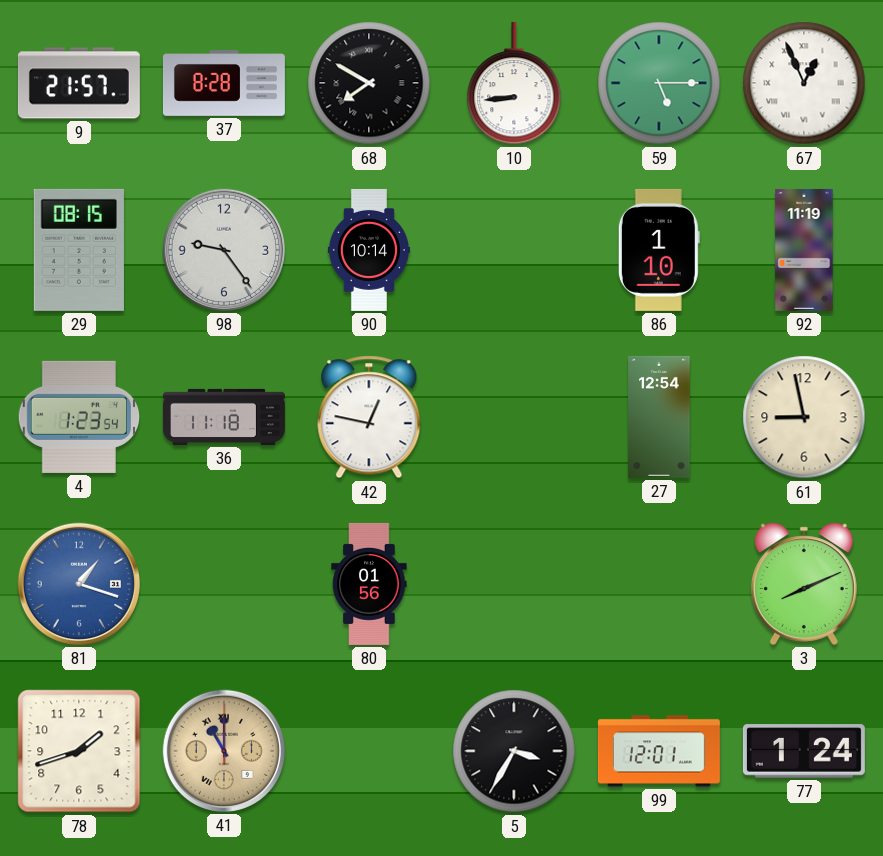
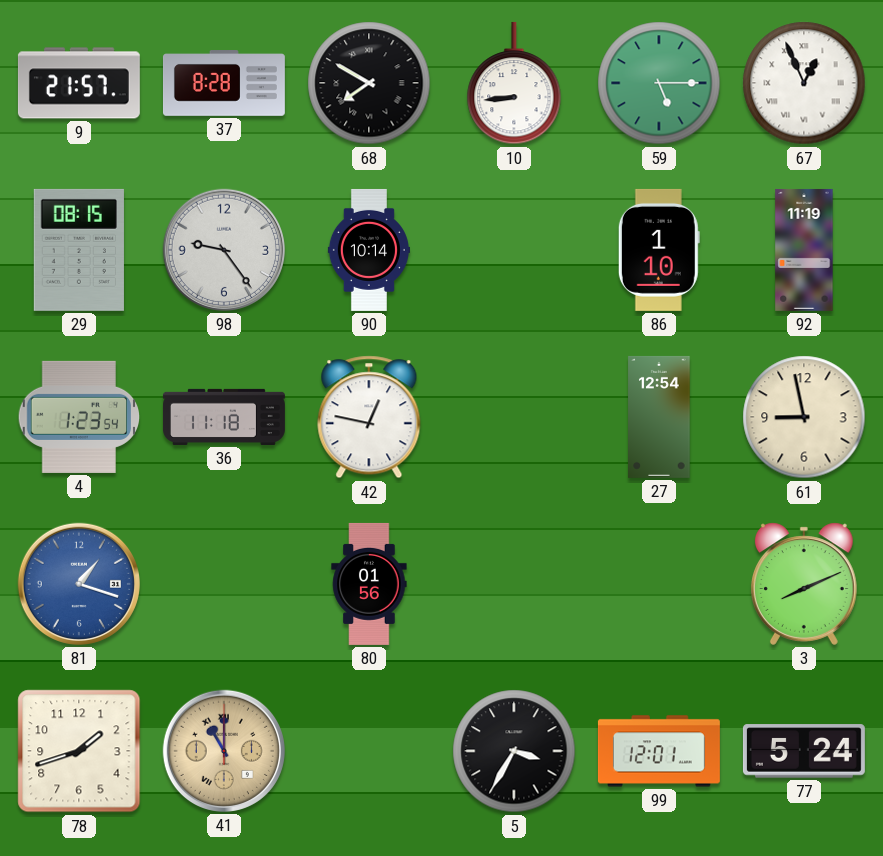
77: 1:24 -> 5:24 (804, 751)
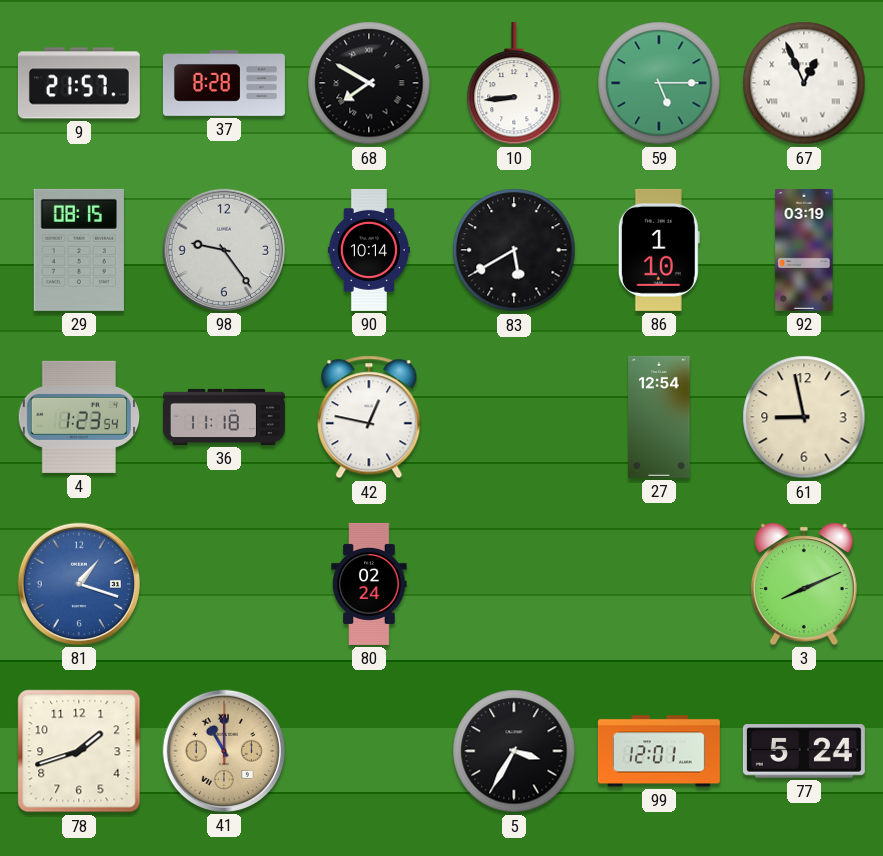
83: none -> 5:40 (514, 250)
92: 11:19 -> 03:19 (804, 250)
80: 01:56 -> 02:24 (369, 584)
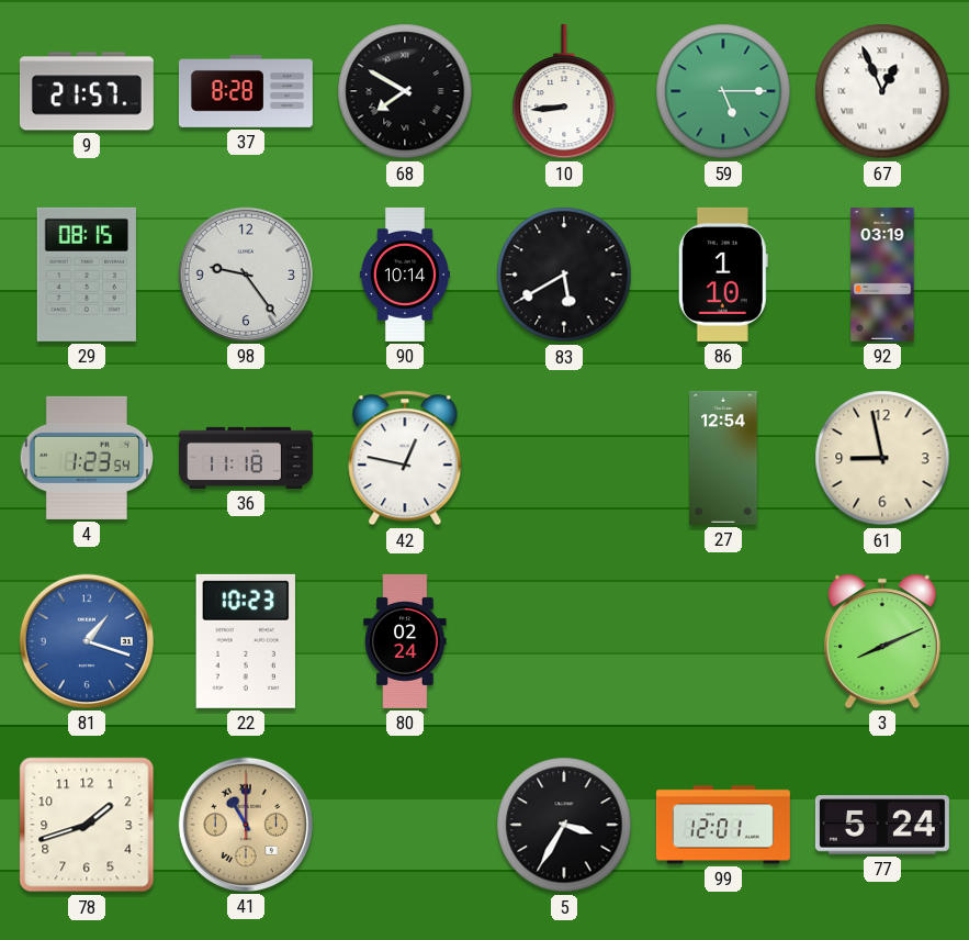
22: none -> 10:23 (246, 641)
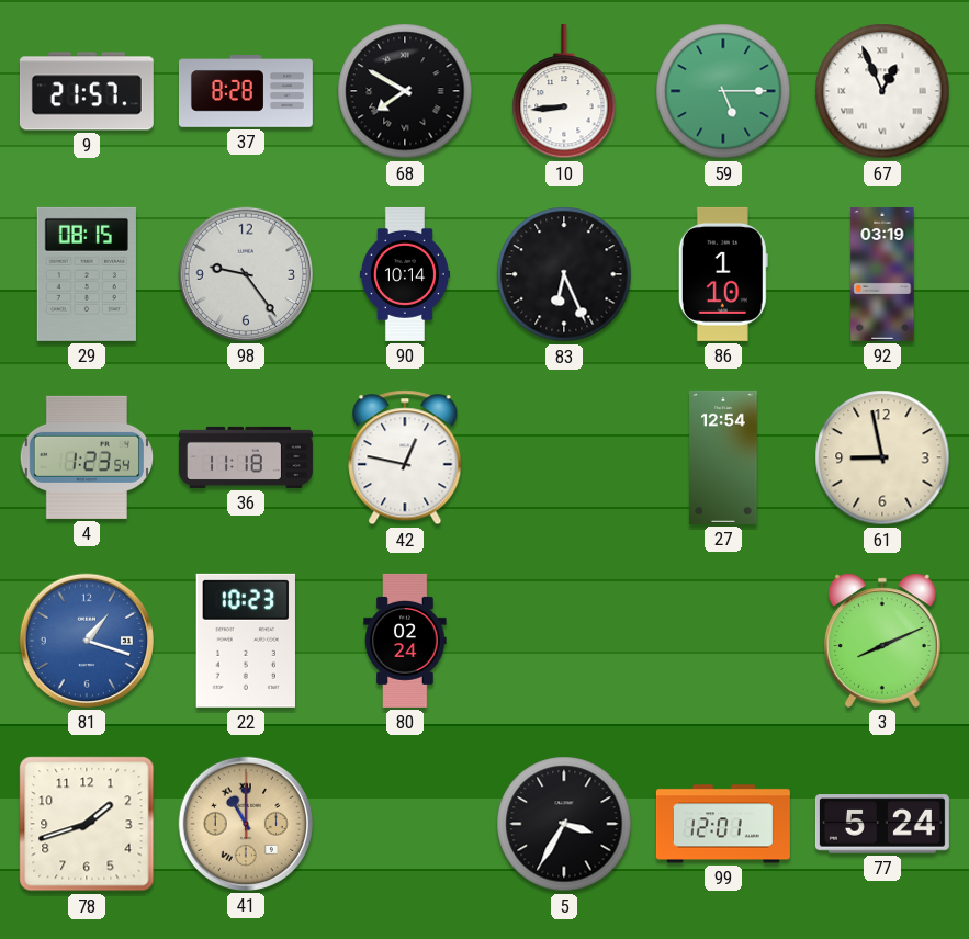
83: 5:40 -> 6:26 (564, 274)
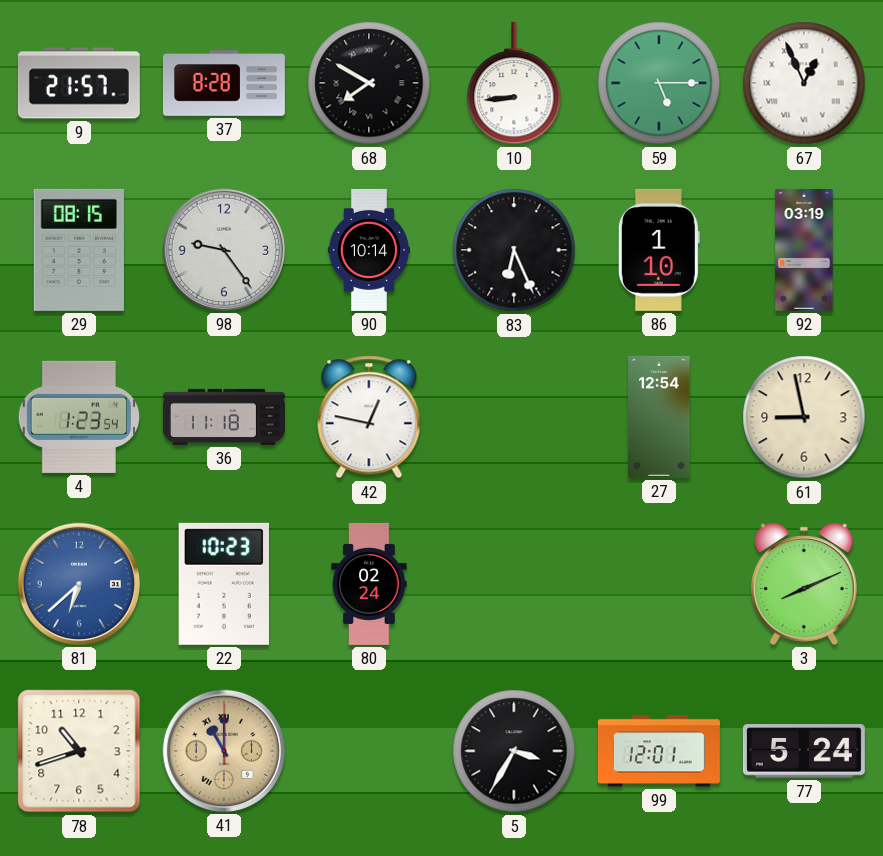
81: 1:18 -> 6:38 (79, 584)
78: 1:42 -> 10:42 (79, 751)
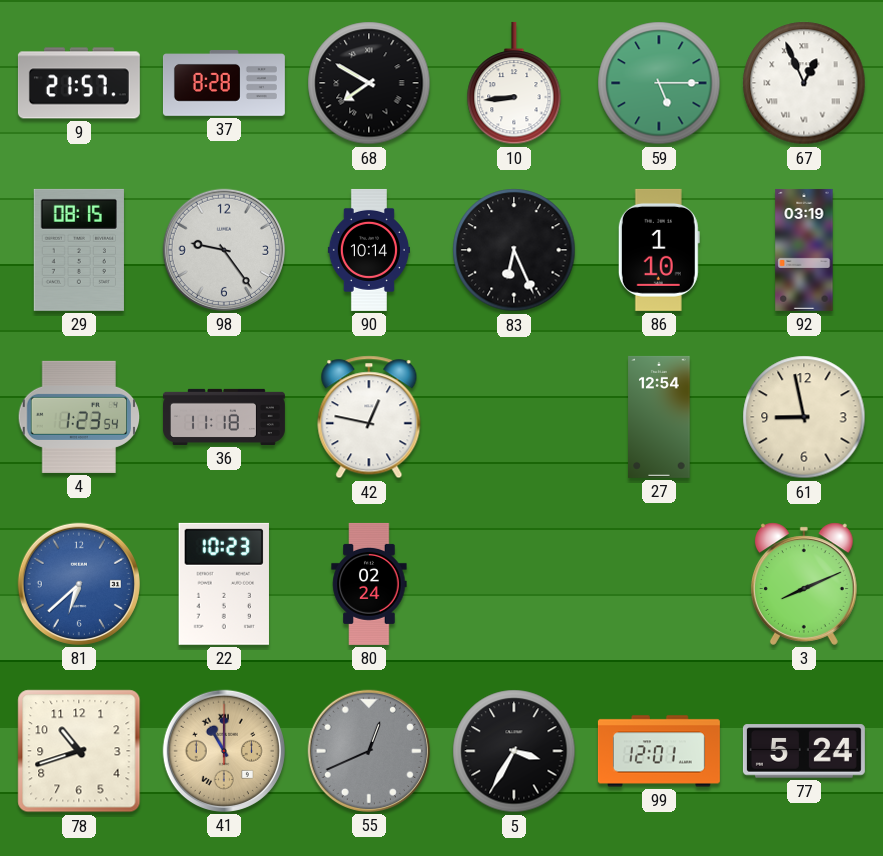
55: none -> 12:41 (369, 751)
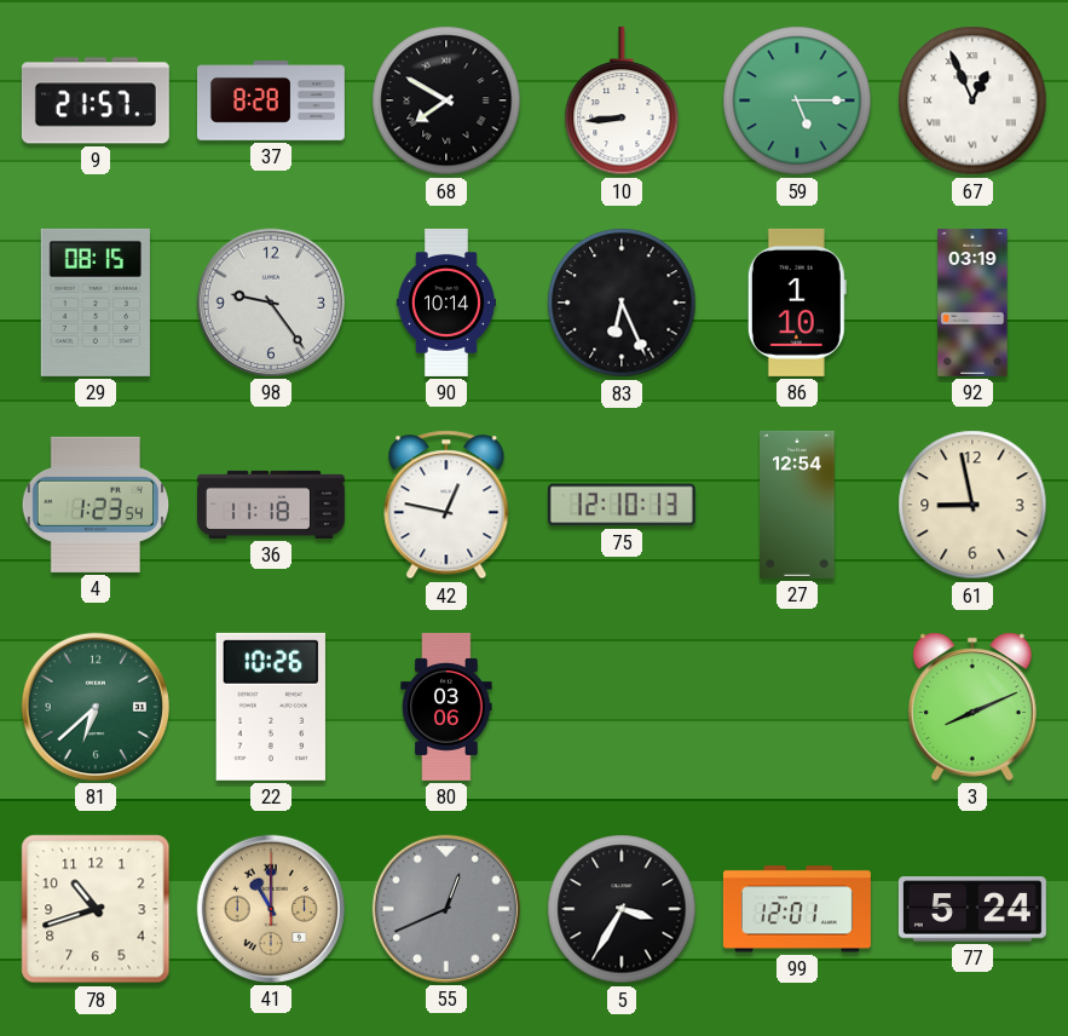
75: none -> 12:10 (622, 505)
81 dial: blue -> green (96, 707)
22: 10:23 -> 10:26 (271, 707)
80: 02:24 -> 03:06 (446, 707)
